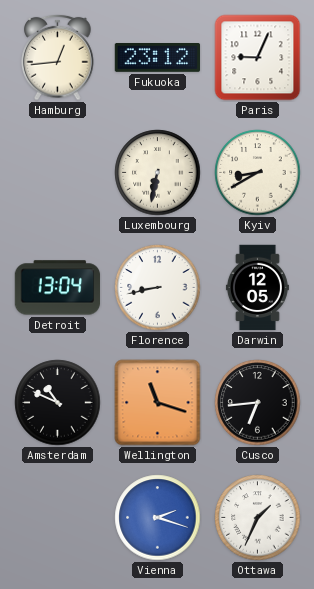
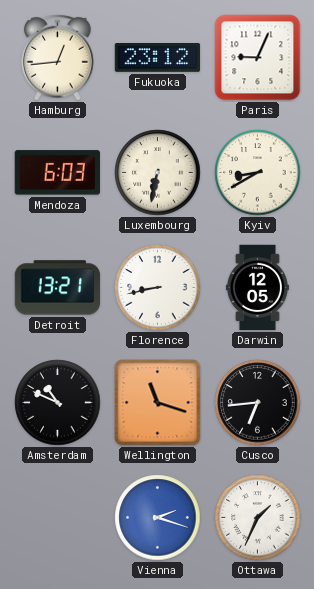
Mendoza: none -> 6:03 (57, 173)
Detroit: 13:04 -> 13:21 (58, 288)
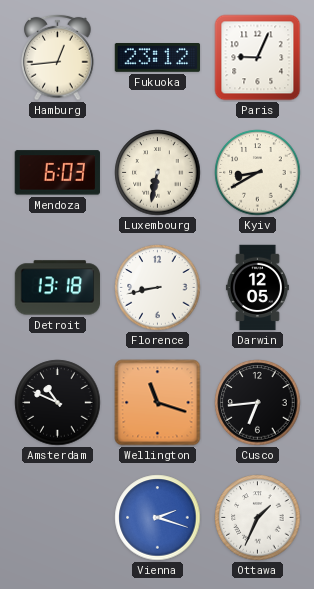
Detroit: 13:21 -> 13:18 (58, 288)
